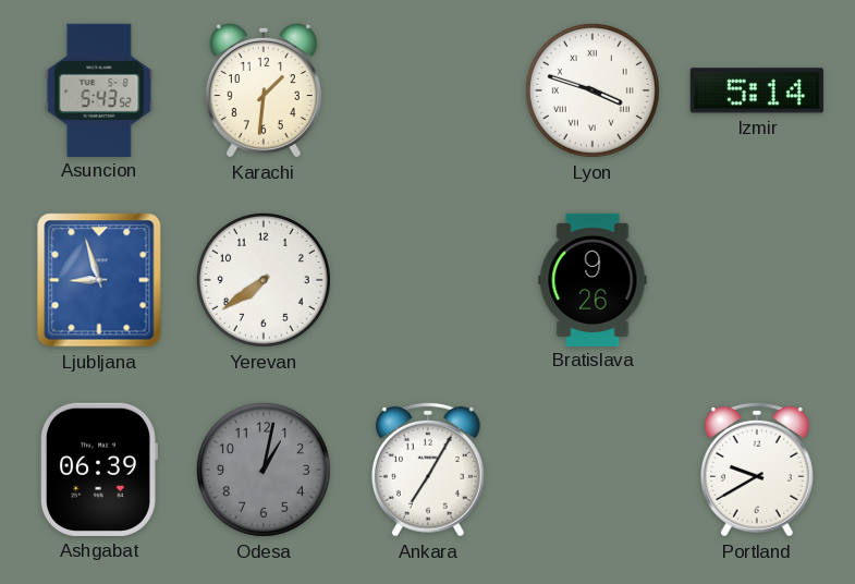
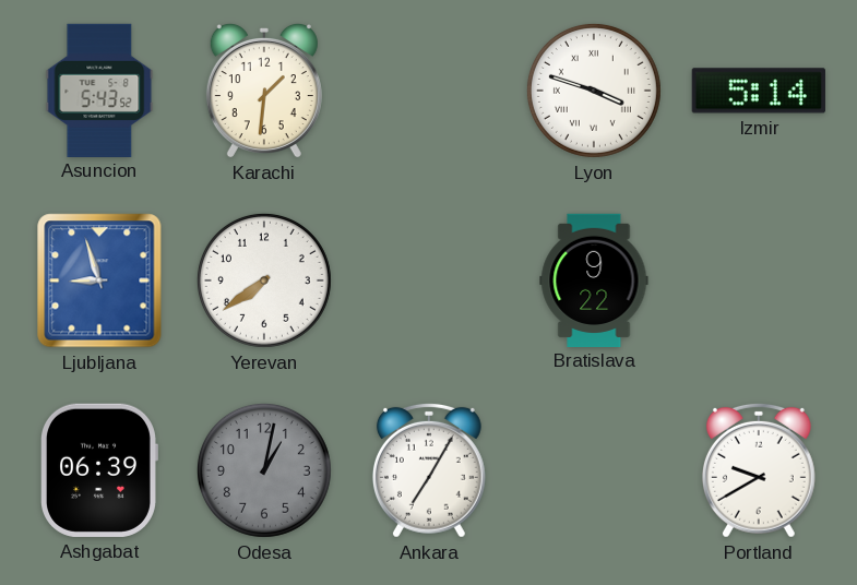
Bratislava: 9:26 -> 9:22 (594, 279)
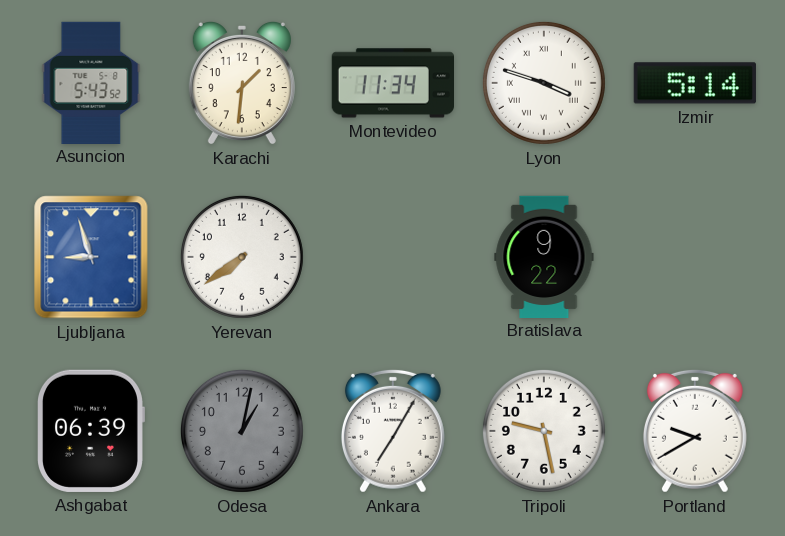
Montevideo: none -> 11:34 (392, 83)
Tripoli: none -> 9:28 (544, 431)
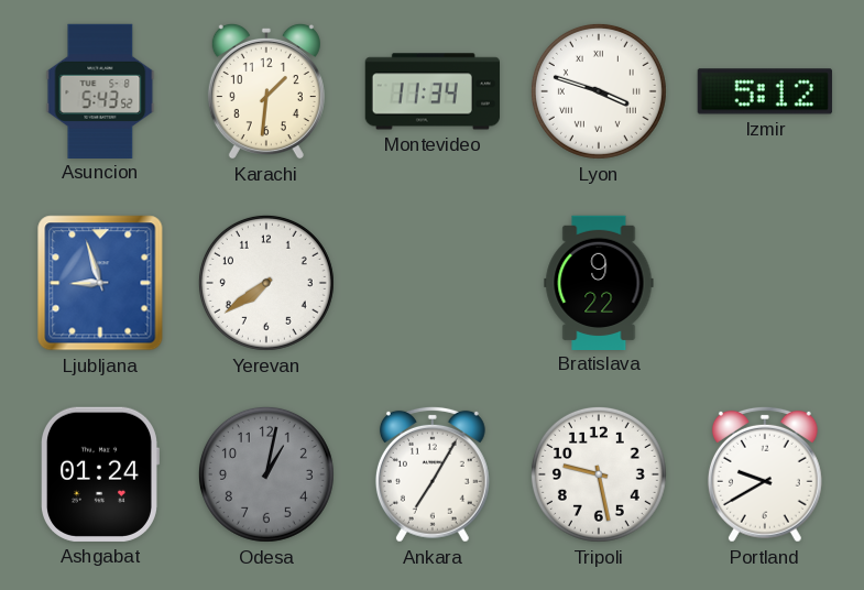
Izmir: 5:14 -> 5:12 (765, 91)
Ashgabat: 06:39 -> 01:24 (100, 474)
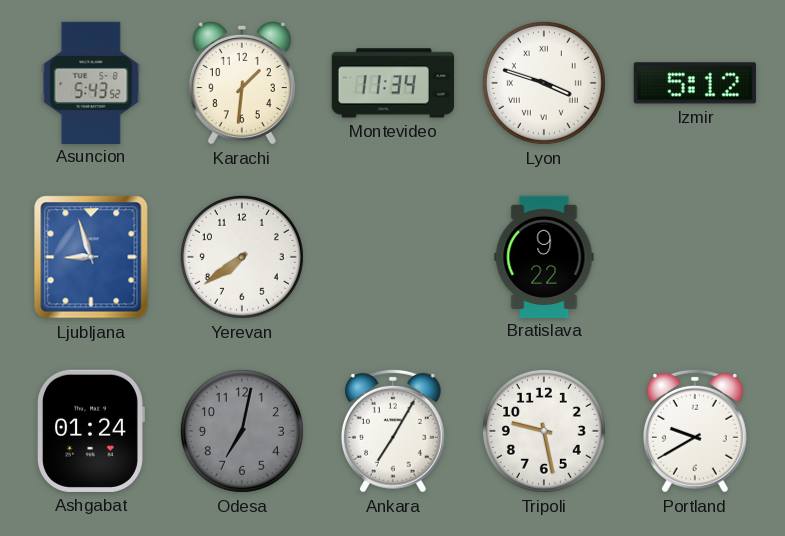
Odesa: 1:02 -> 7:02 (242, 431)
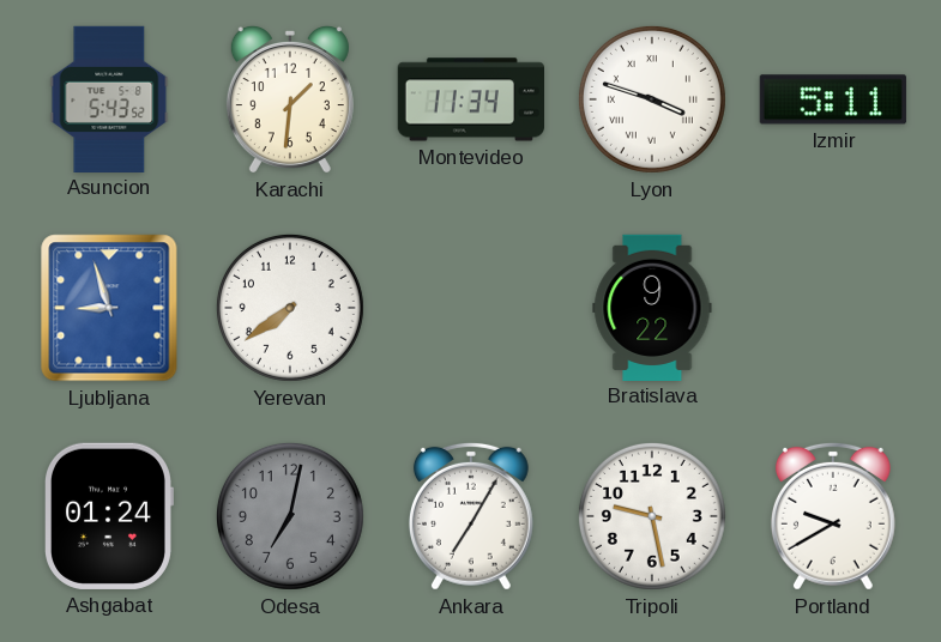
Izmir: 5:12 -> 5:11 (833, 99)
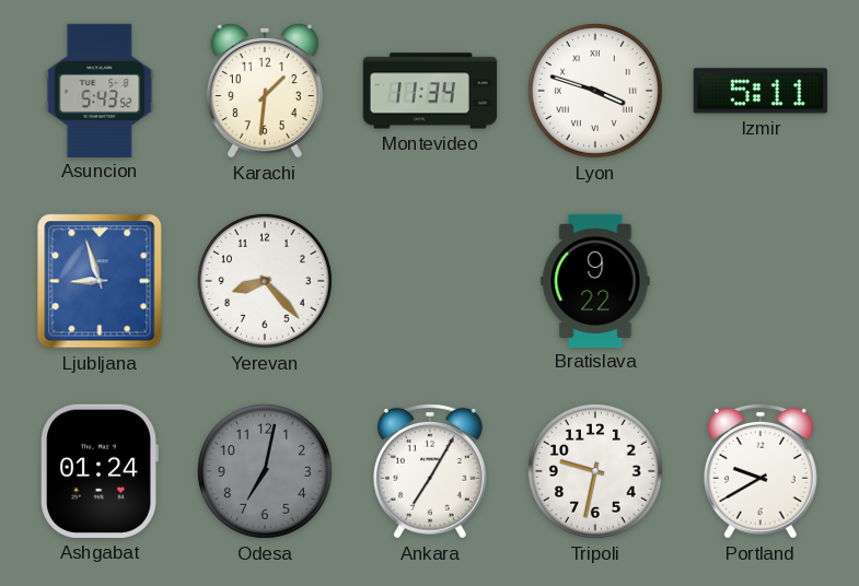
Yerevan: 7:39 -> 8:23 (265, 281)
Tripoli: 9:28 -> 9:32 (595, 471)
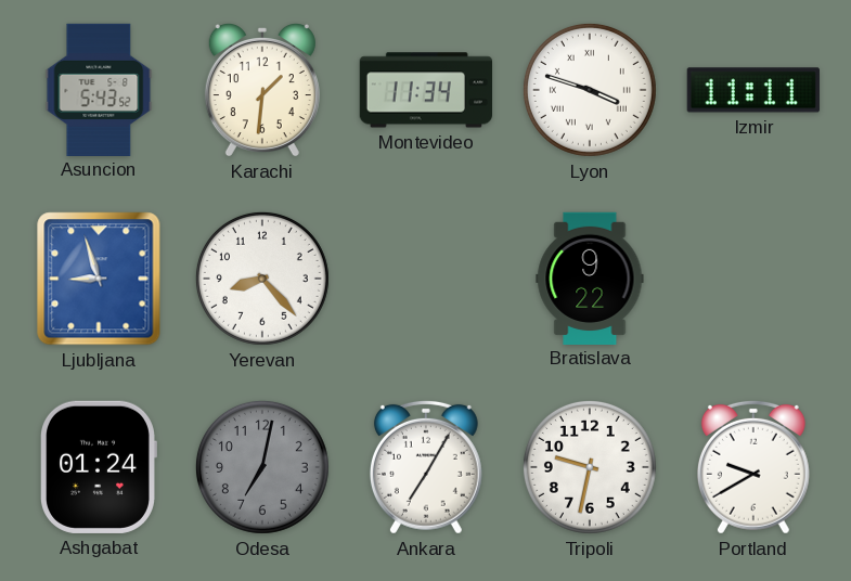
Izmir: 5:11 -> 11:11 (753, 90)
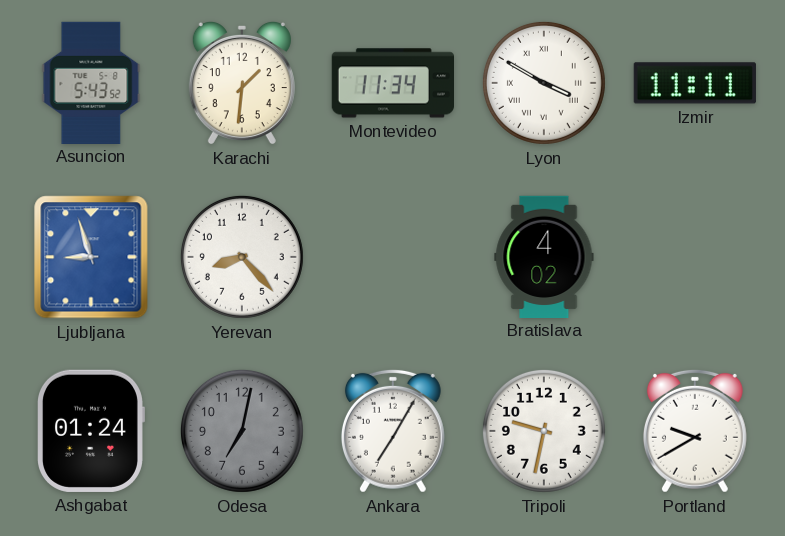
Lyon: 3:48 -> 3:50 (544, 83)
Bratislava: 9:22 -> 4:02 (544, 256)
